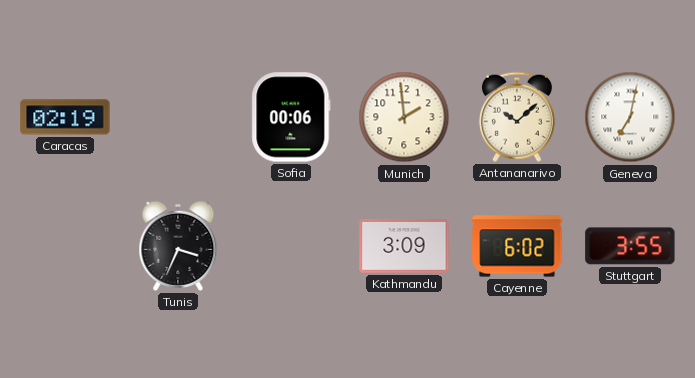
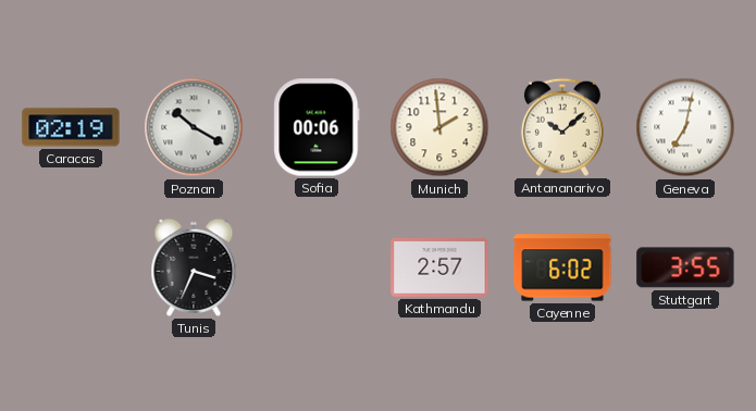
Poznan: none -> 10:20 (194, 127)
Kathmandu: 3:09 -> 2:57 (439, 267)
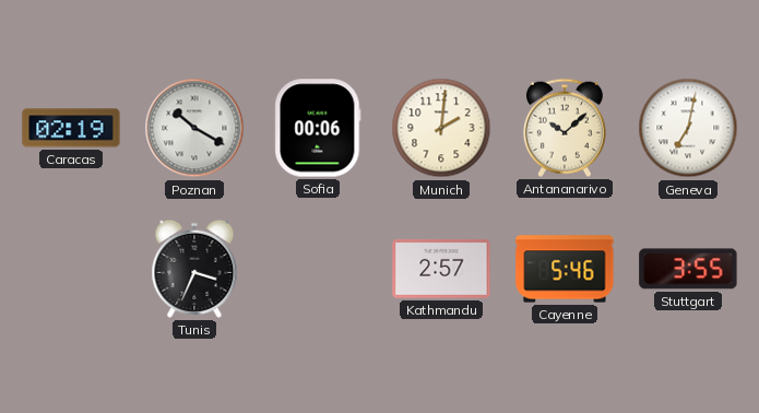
Munich: 1:59 -> 2:01 (441, 128)
Cayenne: 6:02 -> 5:46 (565, 269)
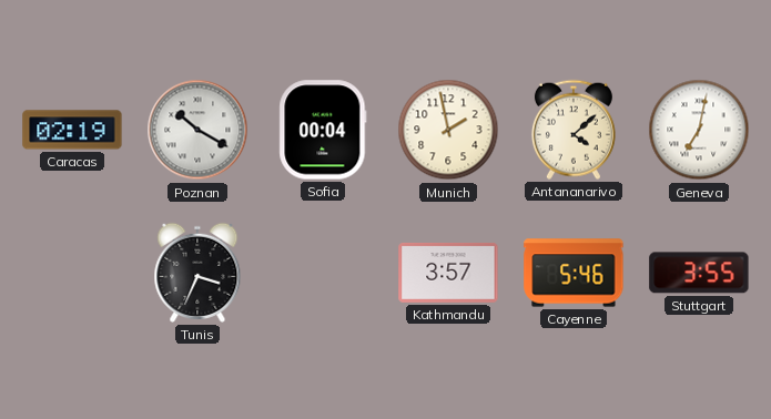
Sofia: 00:06 -> 00:04 (323, 130)
Munich: 2:01 -> 1:58 (448, 130)
Antananarivo: 10:08 -> 4:08 (574, 130)
Kathmandu: 2:57 -> 3:57 (448, 273)
